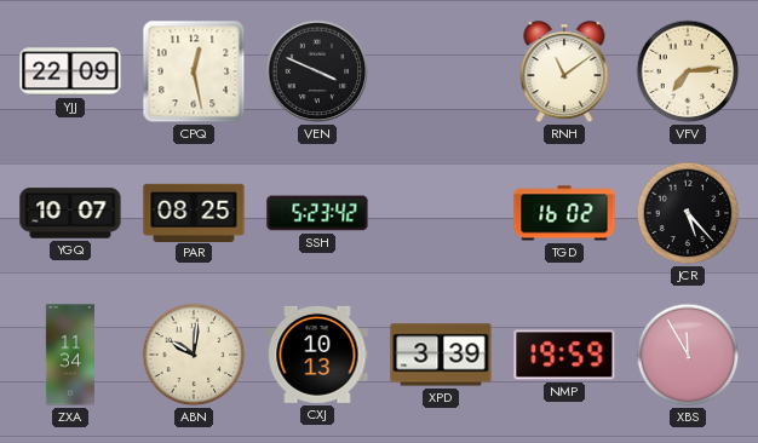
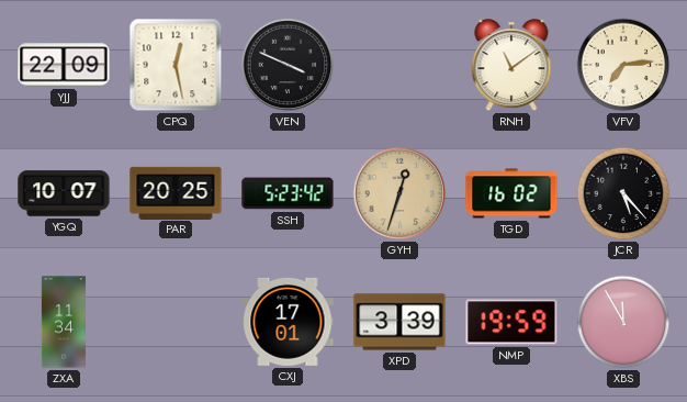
PAR: 08:25 -> 20:25 (176, 192)
GYH: none -> 12:33 (399, 193)
ABN: 10:01 -> none (194, 355)
CXJ: 10:13 -> 17:01 (288, 322)
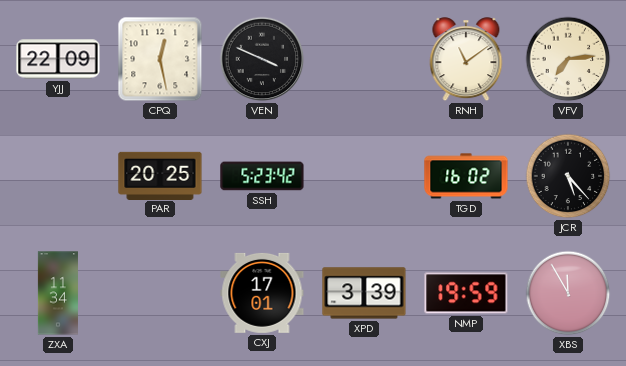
YGQ: 10:07 -> none (64, 193)
GYH: 12:33 -> none (399, 193)
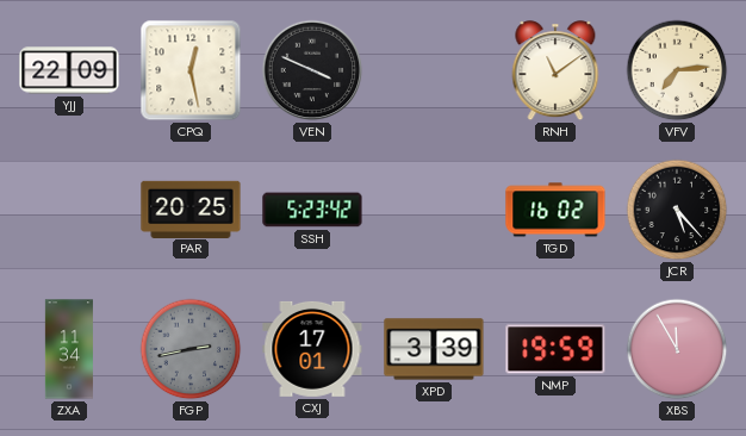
FGP: none -> 2:43 (191, 349)
